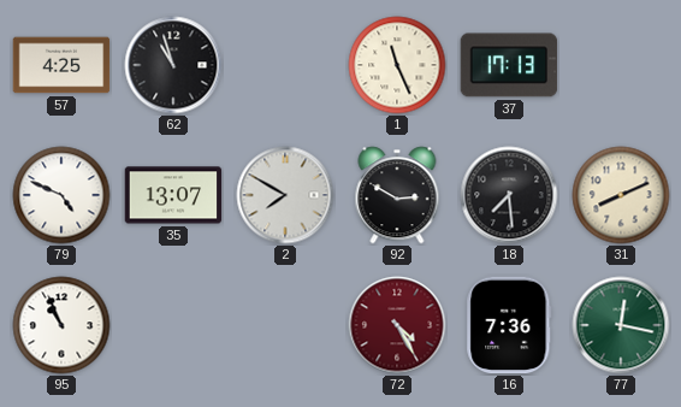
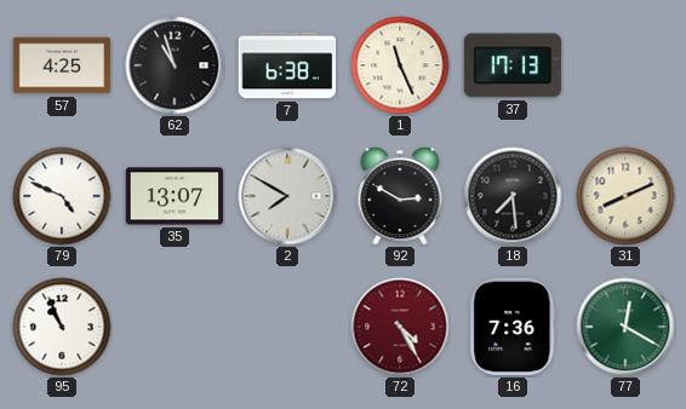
7: none -> 6:38 (287, 65)
77: 12:17 -> 12:20 (625, 327)
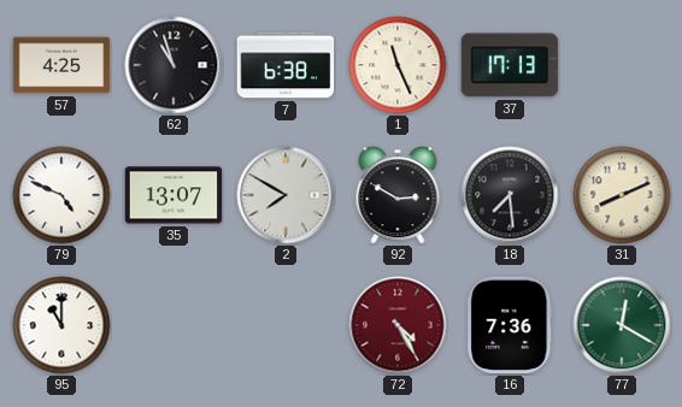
95: 10:56 -> 11:00 (61, 325)
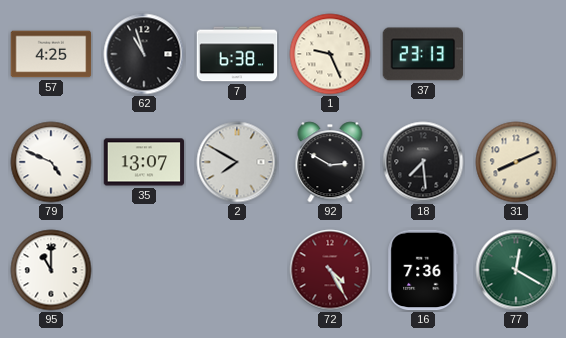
1: 11:26 -> 9:26 (330, 54)
37: 17:13 -> 23:13 (423, 54)
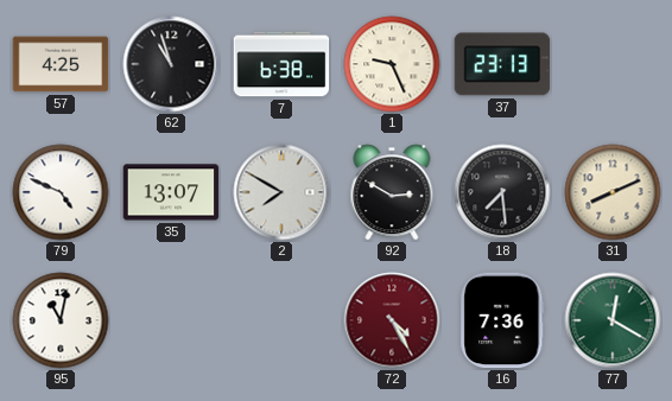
95: 11:00 -> 11:02 (61, 320)
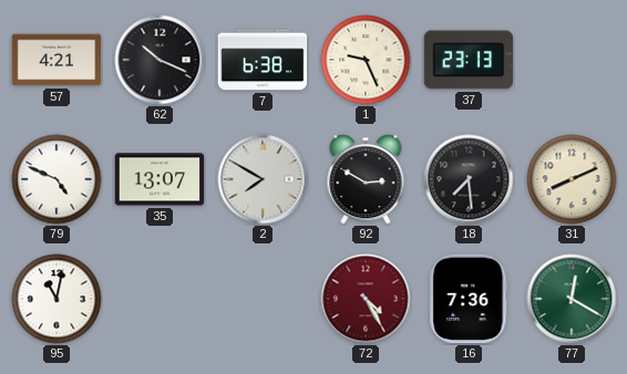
57: 4:25 -> 4:21 (56, 60)
62: 10:57 -> 10:19 (160, 60)
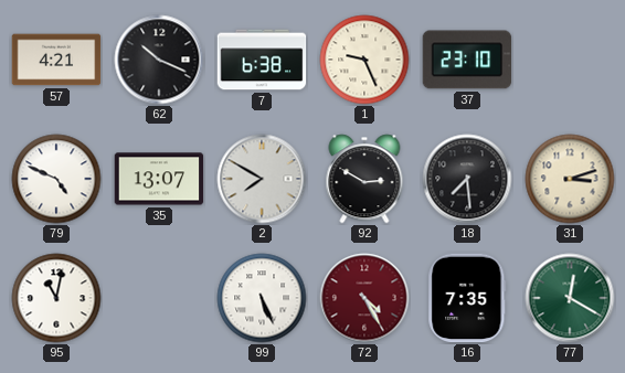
37: 23:13 -> 23:10 (467, 60)
31: 8:11 -> 3:12 (570, 179)
99: none -> 5:26 (262, 298)
16: 7:36 -> 7:35 (467, 298)
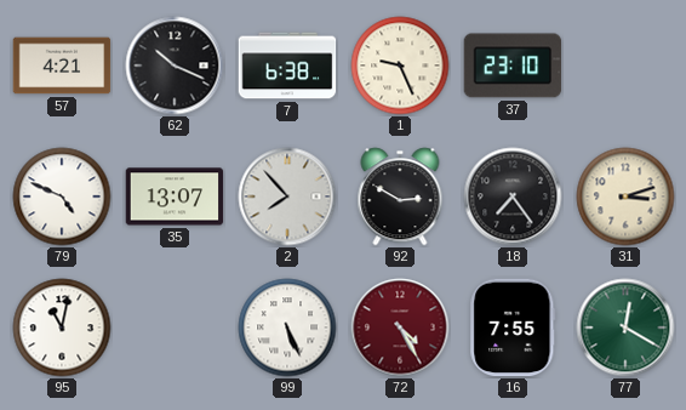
2: 7:50 -> 7:53 (287, 197)
18: 7:29 -> 7:24 (513, 197)
16: 7:35 -> 7:55 (513, 328)
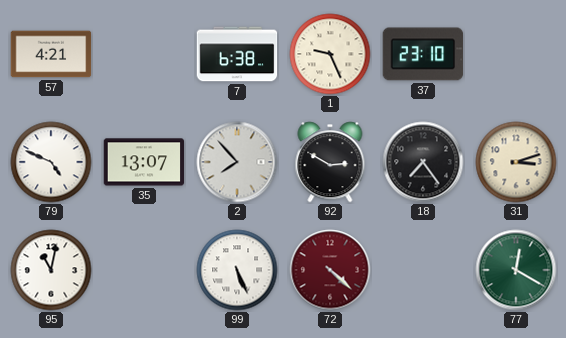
62: 10:19 -> none (175, 66)
72: 4:25 -> 4:22 (330, 270)
16: 7:55 -> none (513, 328)
